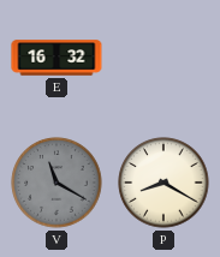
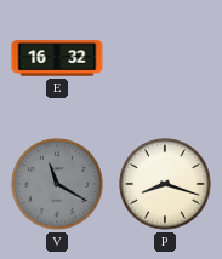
P: 8:20 -> 8:18 (165, 184)
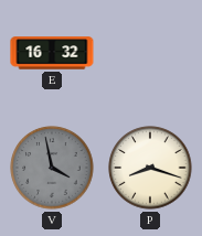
V: 11:20 -> 3:58 (52, 168)
